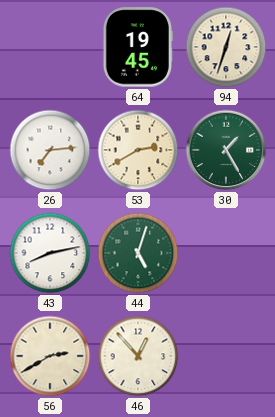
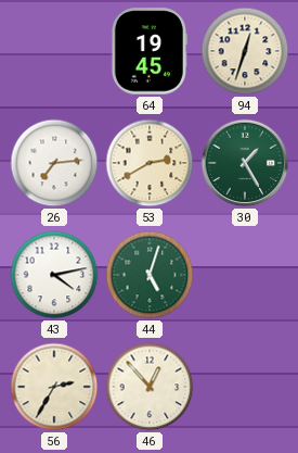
43: 8:13 -> 4:13 (54, 275)
56: 2:40 -> 2:35 (54, 387)
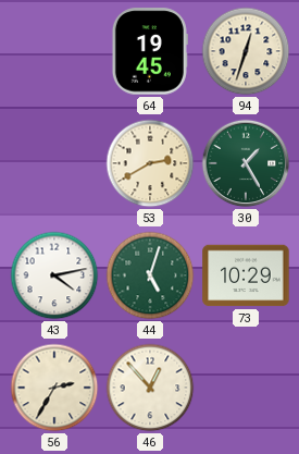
26: 7:14 -> none (54, 163)
73: none -> 10:29 (246, 275)
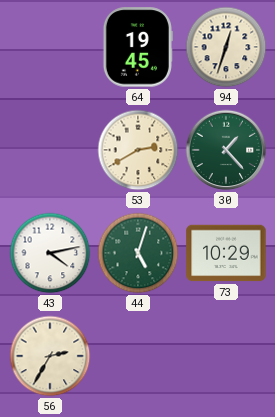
30: 1:25 -> 1:23 (226, 150)
46: 12:53 -> none (150, 388)
